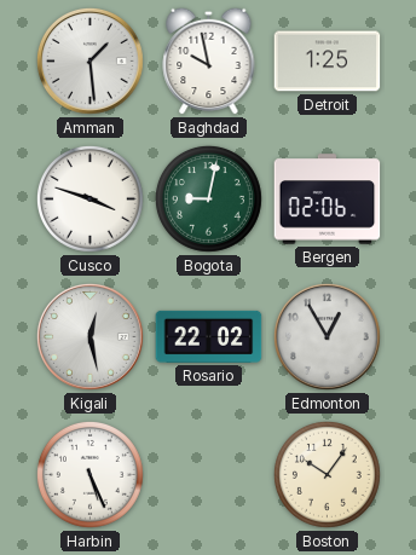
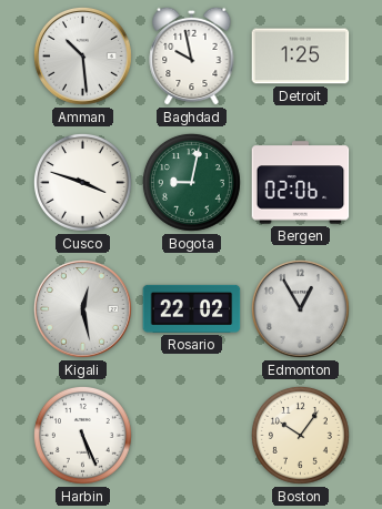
Amman: 1:29 -> 10:29 (82, 55)
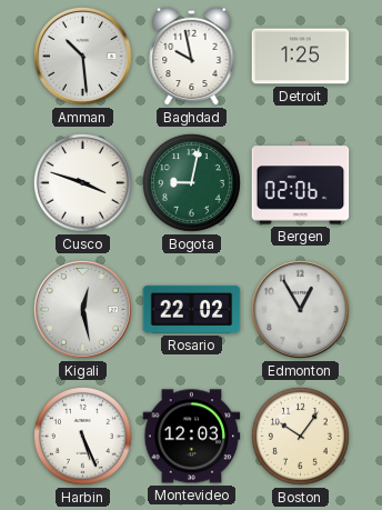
Montevideo: none -> 12:03 (192, 437)
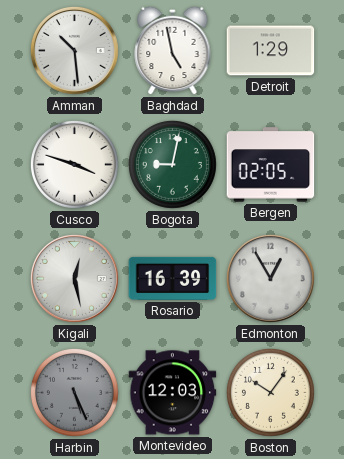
Baghdad: 9:58 -> 4:58 (173, 50)
Detroit: 1:25 -> 1:29 (271, 51)
Bergen: 02:06 -> 02:05 (271, 165)
Rosario: 22:02 -> 16:39 (173, 278)
Harbin dial: white -> grey (74, 392)
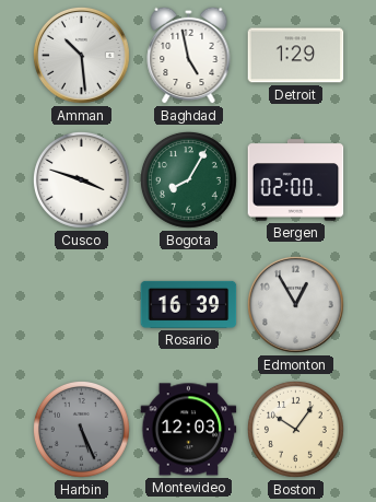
Bogota: 9:02 -> 8:05 (188, 179)
Bergen: 02:05 -> 02:00 (296, 180)
Kigali: 12:28 -> none (74, 278)
